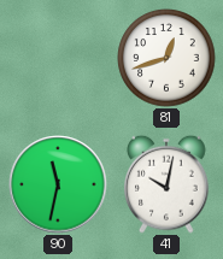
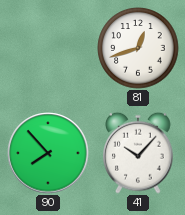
90: 11:32 -> 7:53 (48, 153)
41: 10:02 -> 10:07 (138, 153)
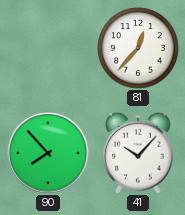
81: 12:42 -> 12:37 (138, 48)
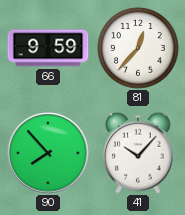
66: none -> 9:59 (48, 48)
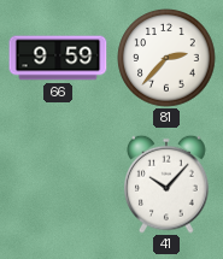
81: 12:37 -> 2:37 (166, 58)
90: 7:53 -> none (48, 153)
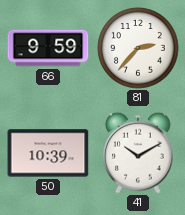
50: none -> 10:39 (48, 153)
41: 10:07 -> 10:10 (138, 153)
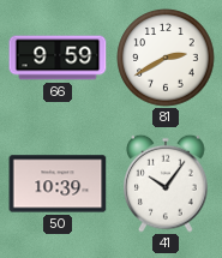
81: 2:37 -> 2:40 (166, 58)
41: 10:10 -> 10:06 (166, 184)
